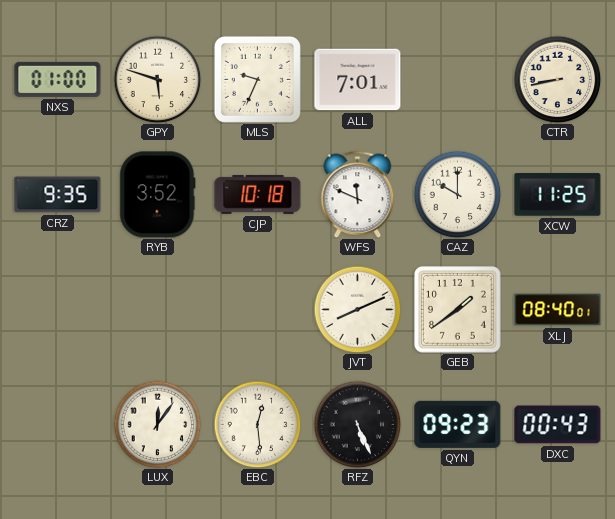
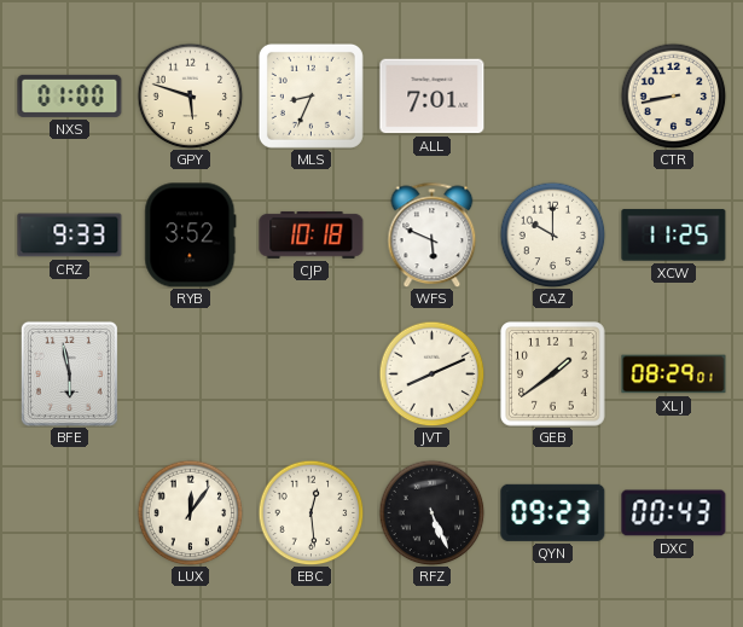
MLS: 9:34 -> 8:34 (310, 95)
CRZ: 9:35 -> 9:33 (70, 236)
WFS: 11:49 -> 5:49 (433, 234)
BFE: none -> 5:58 (69, 373)
XLJ: 08:40 -> 08:29 (674, 375)
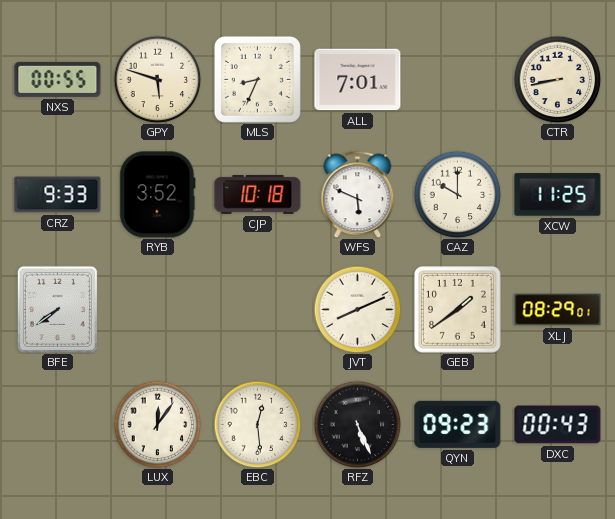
NXS: 01:00 -> 00:55 (58, 79)
BFE: 5:58 -> 7:39 (57, 309)
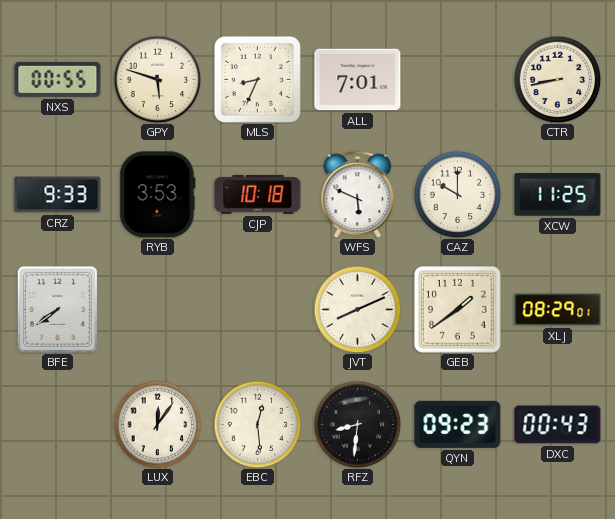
RYB: 3:52 -> 3:53 (158, 195)
RFZ: 5:26 -> 8:31 (357, 424)
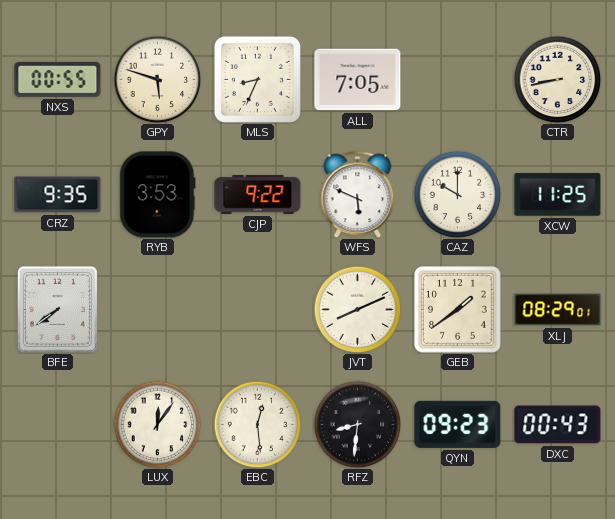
ALL: 7:01 -> 7:05 (358, 80)
CRZ: 9:33 -> 9:35 (58, 195)
CJP: 10:18 -> 9:22 (258, 194)
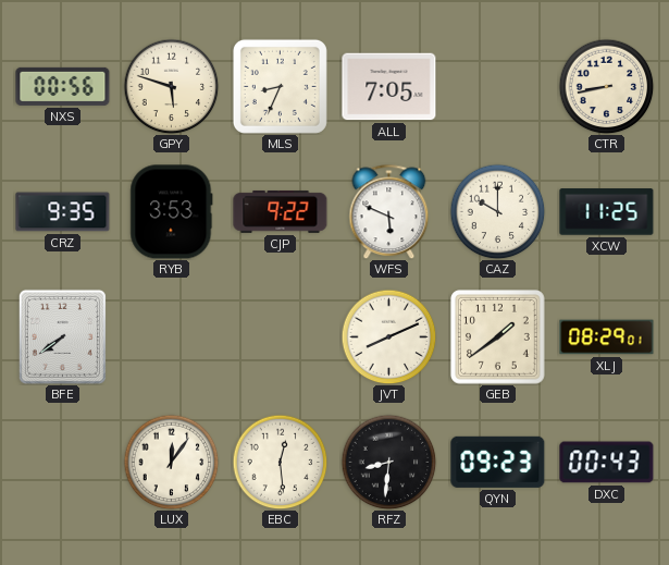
NXS: 00:55 -> 00:56 (63, 86)
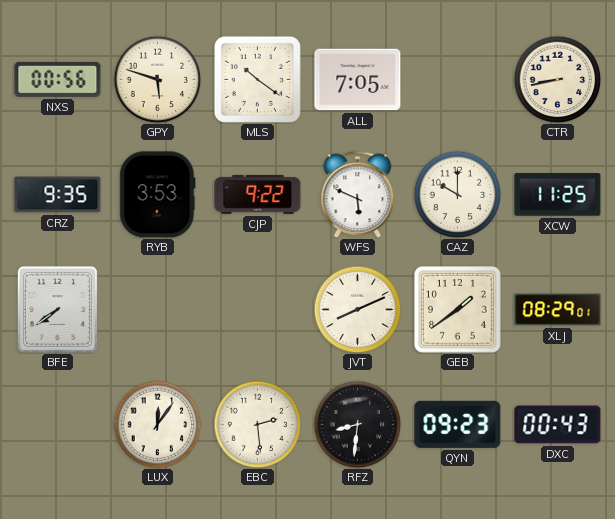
MLS: 8:34 -> 10:21 (257, 79)
EBC: 12:29 -> 2:29 (257, 424)
